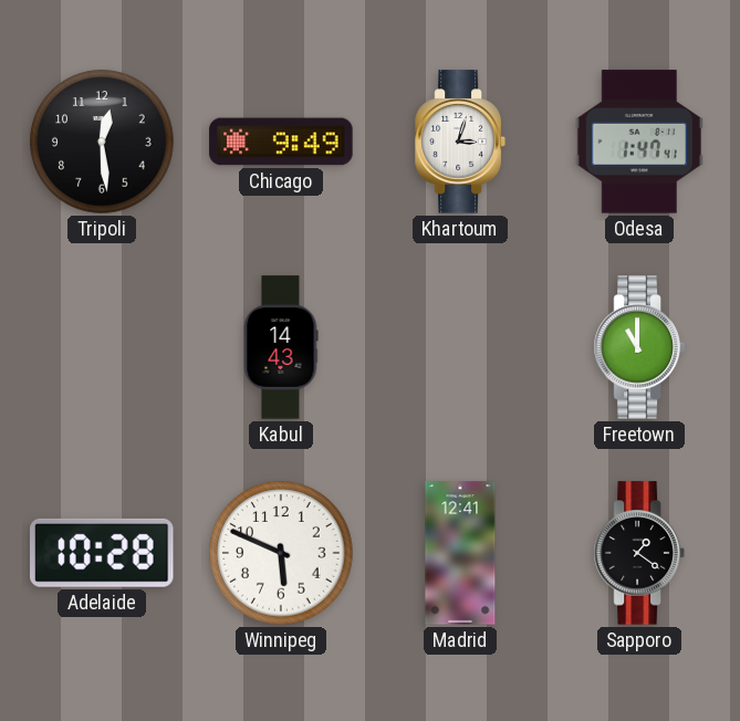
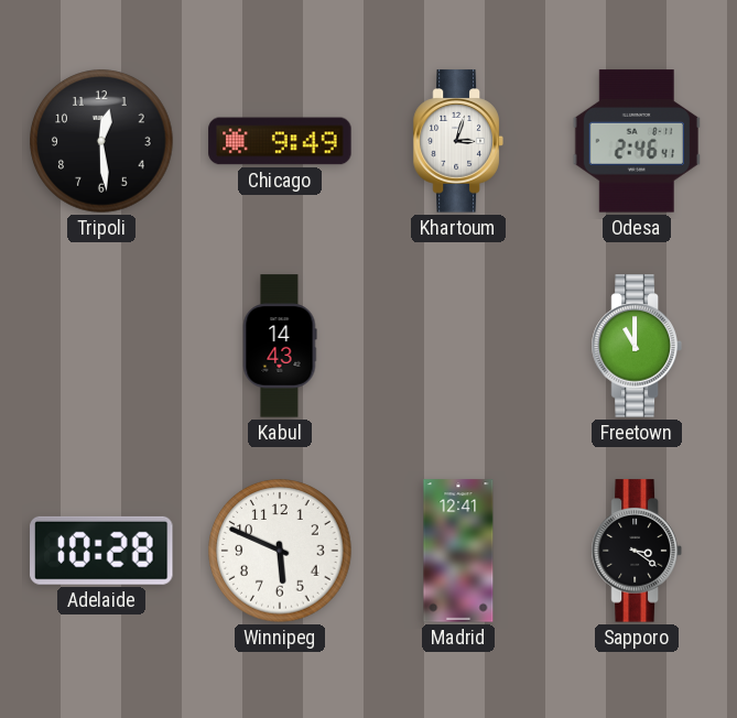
Odesa: 1:47 -> 2:46 (637, 141)
Sapporo: 1:21 -> 3:21 (637, 551)
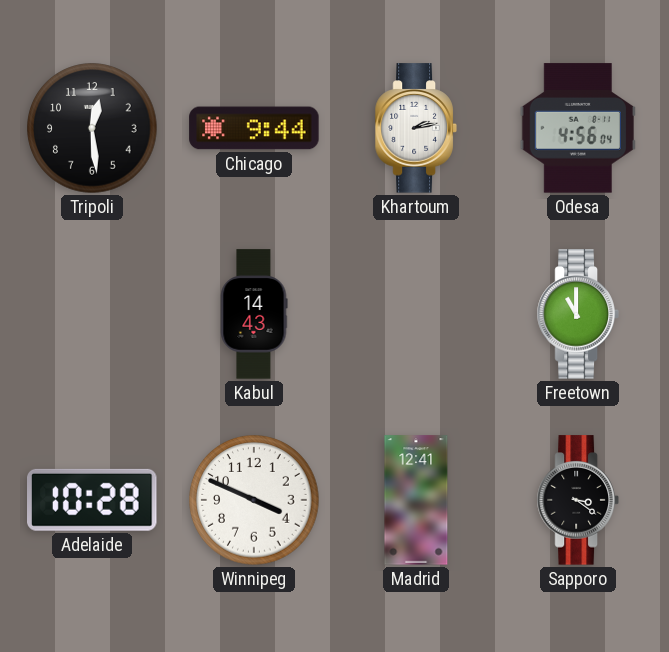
Chicago: 9:49 -> 9:44 (254, 128)
Khartoum: 3:03 -> 2:13 (416, 128)
Odesa: 2:46 -> 4:56 (578, 128)
Winnipeg: 5:49 -> 3:49 (254, 500)
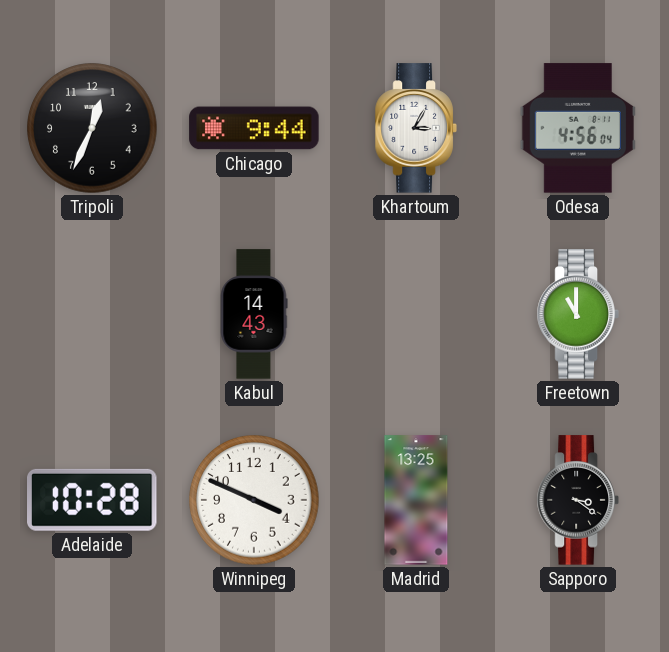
Tripoli: 12:29 -> 12:34 (92, 128)
Khartoum: 2:13 -> 3:05 (416, 128)
Madrid: 12:41 -> 13:25 (416, 500)
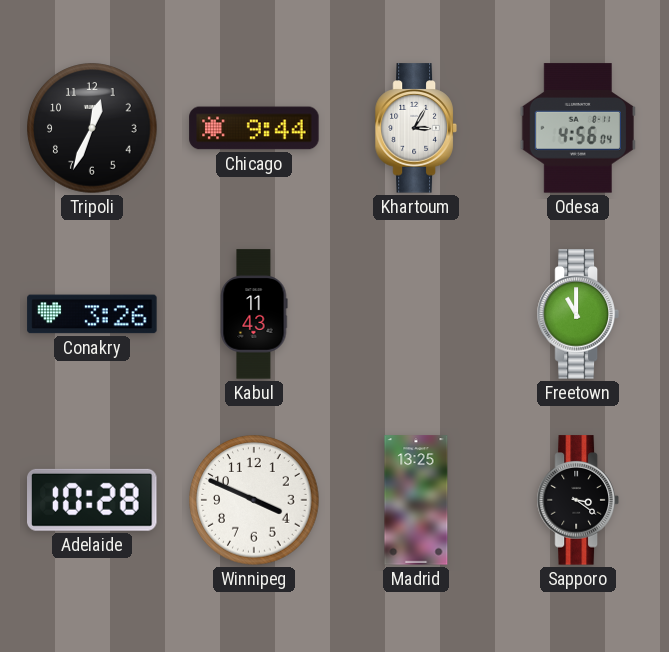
Conakry: none -> 3:26 (92, 314)
Kabul: 14:43 -> 11:43 (254, 314)
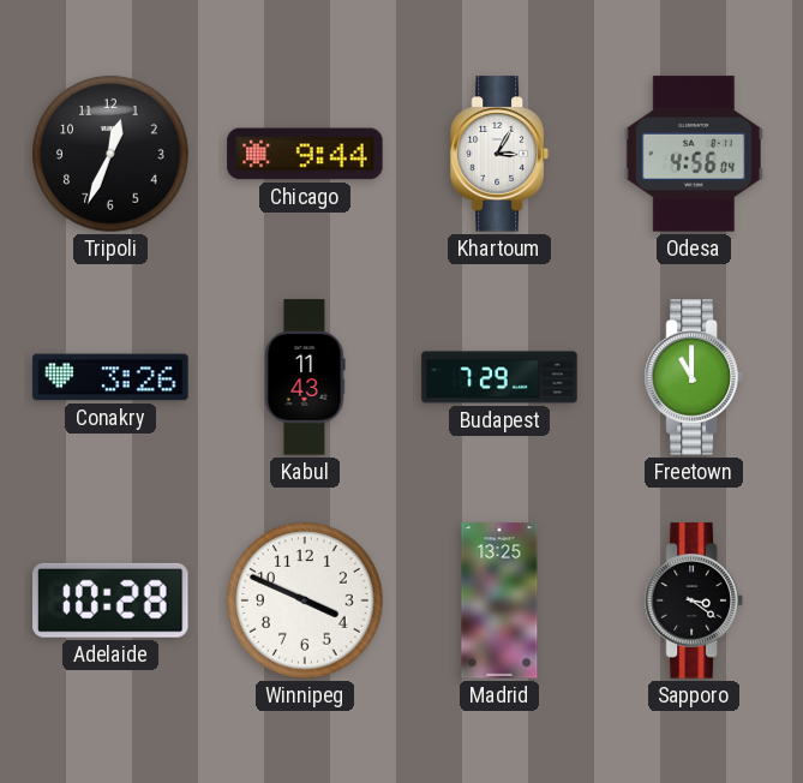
Budapest: none -> 7:29 (499, 377)
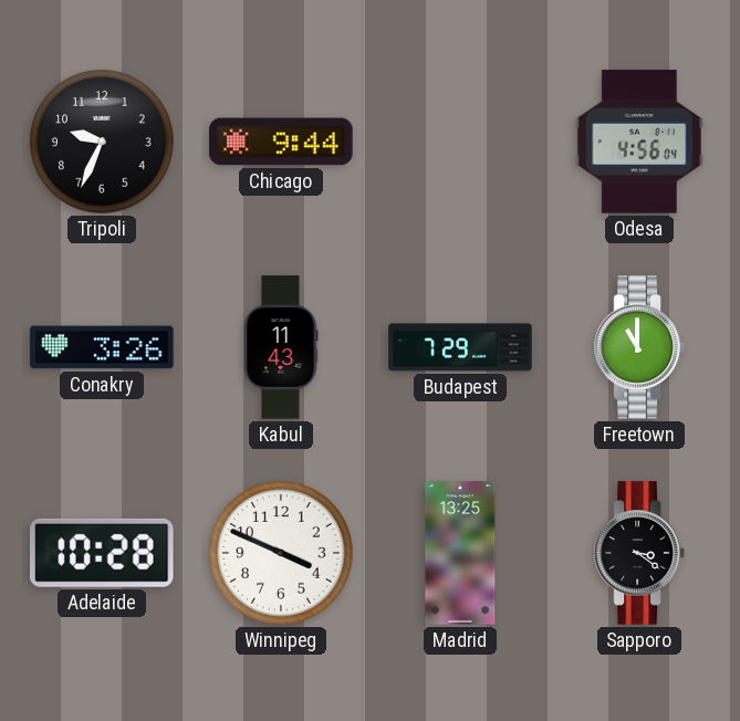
Tripoli: 12:34 -> 9:34 (102, 142)
Khartoum: 3:05 -> none (499, 154)
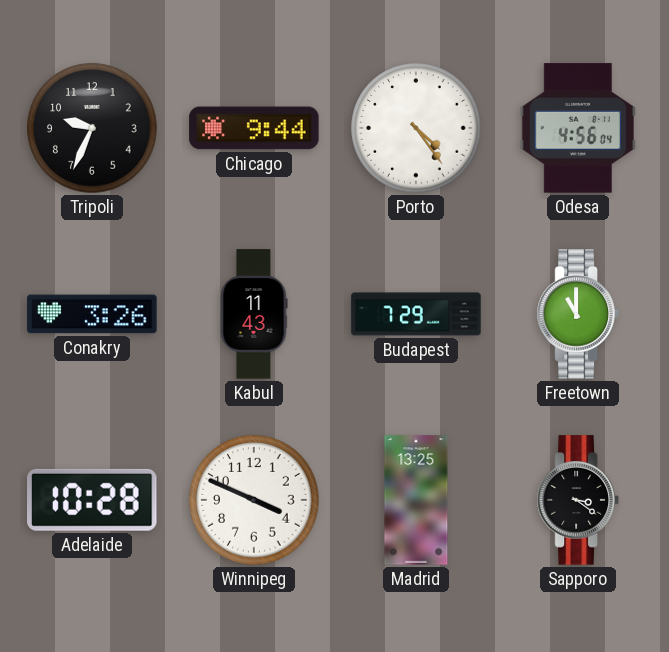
Porto: none -> 4:24 (416, 128)
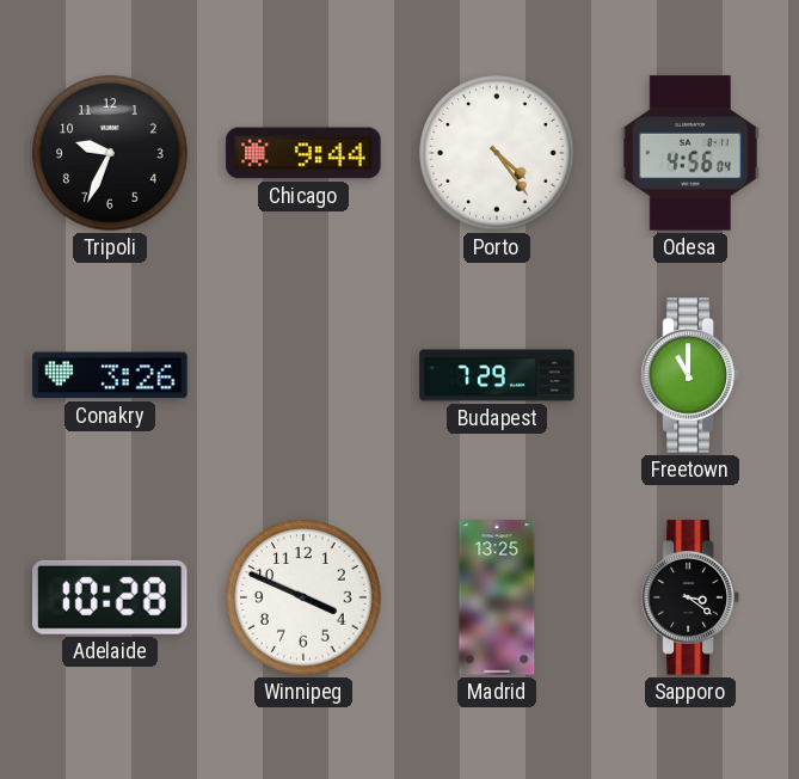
Kabul: 11:43 -> none (254, 314)
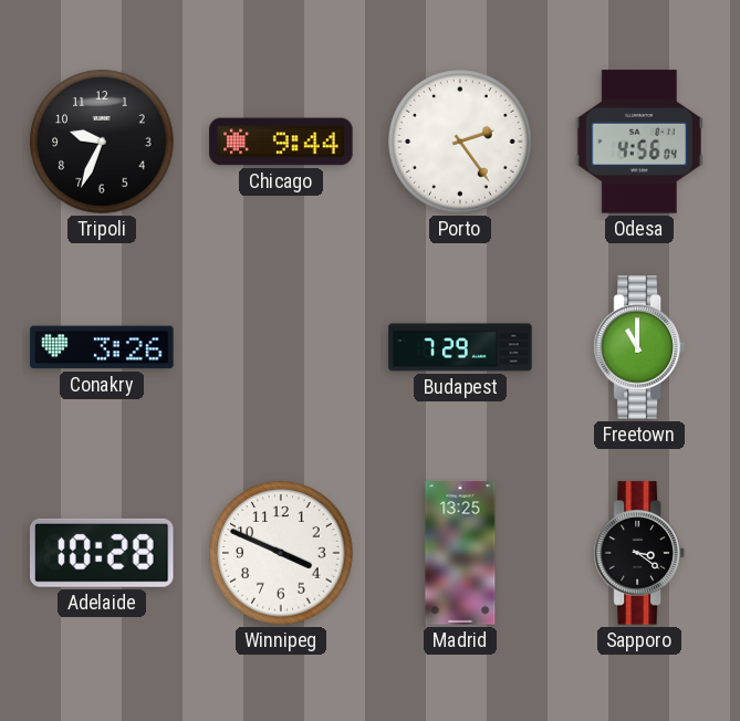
Porto: 4:24 -> 2:24 (460, 142)
